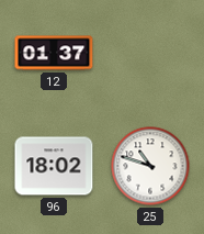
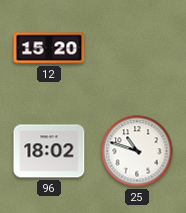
12: 01:37 -> 15:20 (49, 48)
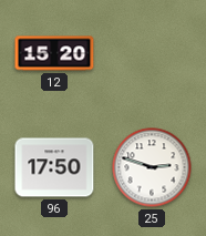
96: 18:02 -> 17:50 (54, 167)
25: 10:48 -> 2:48 (152, 167)
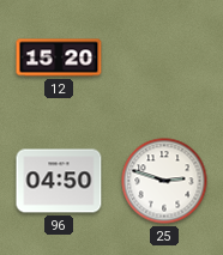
96: 17:50 -> 04:50 (59, 181)
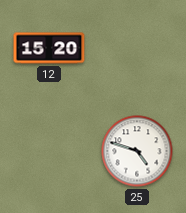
96: 04:50 -> none (59, 181)
25: 2:48 -> 4:48 (137, 151)
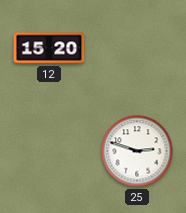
25: 4:48 -> 2:48 (137, 151)
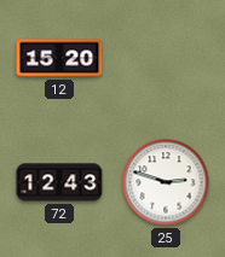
72: none -> 12:43 (59, 182)
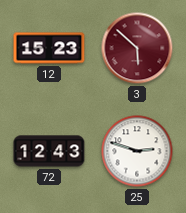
12: 15:20 -> 15:23 (49, 48)
3: none -> 5:52 (137, 48)
